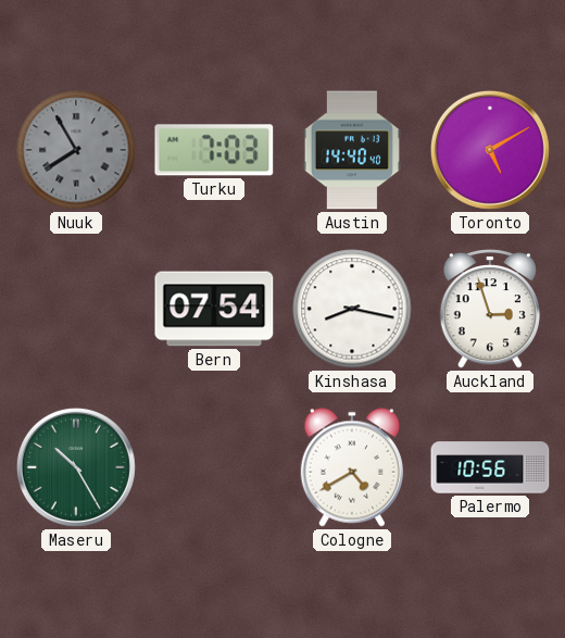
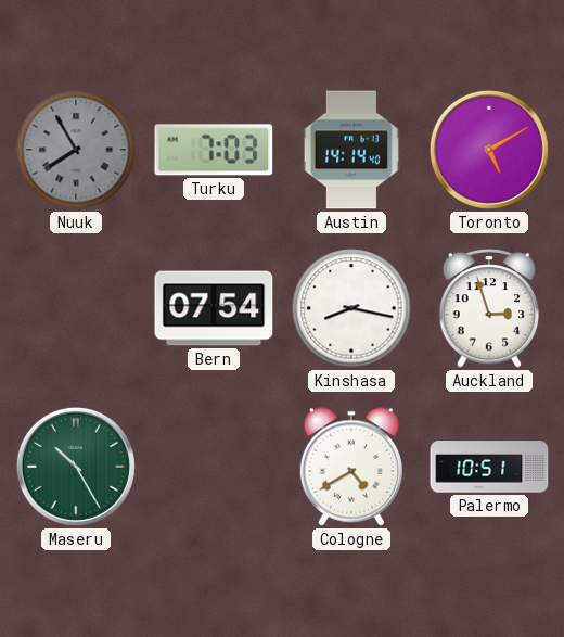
Austin: 14:40 -> 14:14 (351, 150)
Palermo: 10:56 -> 10:51 (489, 467)
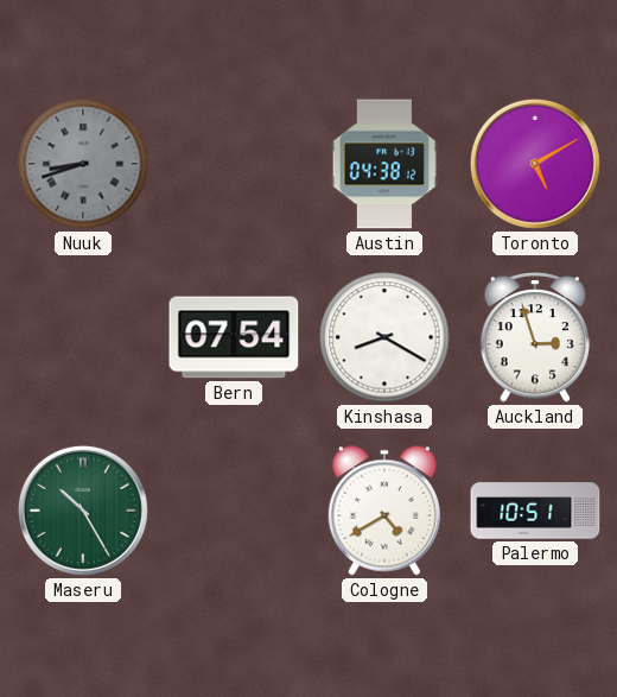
Nuuk: 7:55 -> 8:42 (83, 164)
Turku: 7:03 -> none (214, 150)
Austin: 14:14 -> 04:38 (384, 164)
Kinshasa: 8:17 -> 8:20 (384, 337)
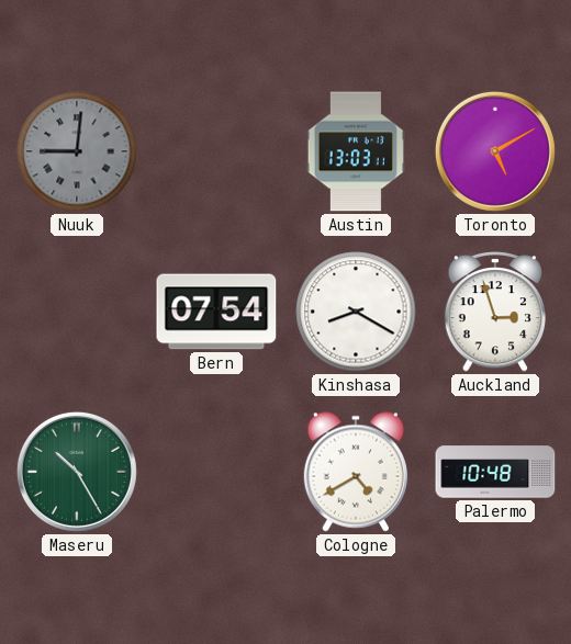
Nuuk: 8:42 -> 9:01 (77, 151)
Austin: 04:38 -> 13:03 (356, 151)
Palermo: 10:51 -> 10:48 (495, 472)
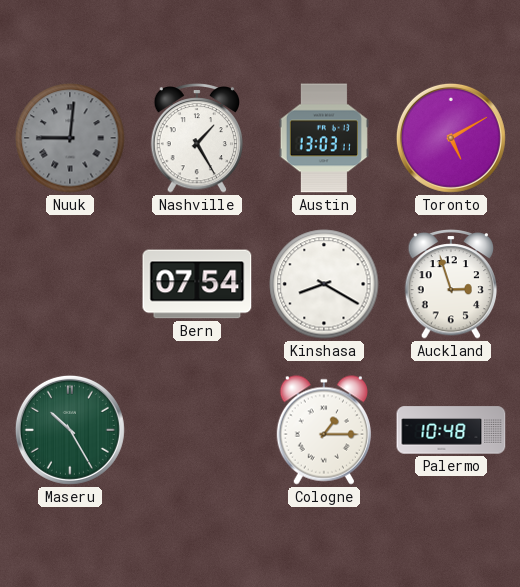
Nashville: none -> 1:25 (197, 138)
Cologne: 4:40 -> 1:15 (324, 430)
